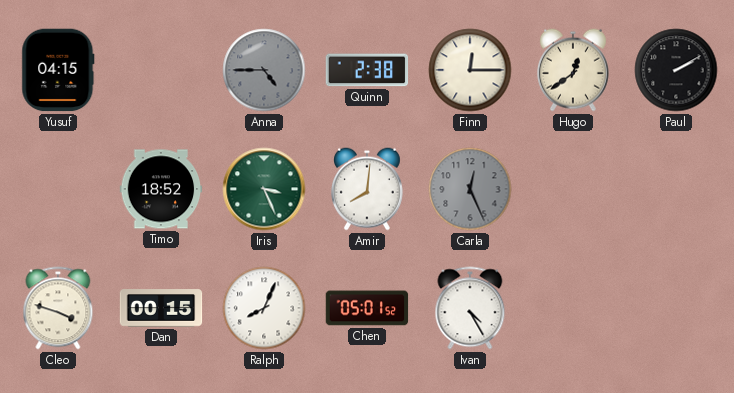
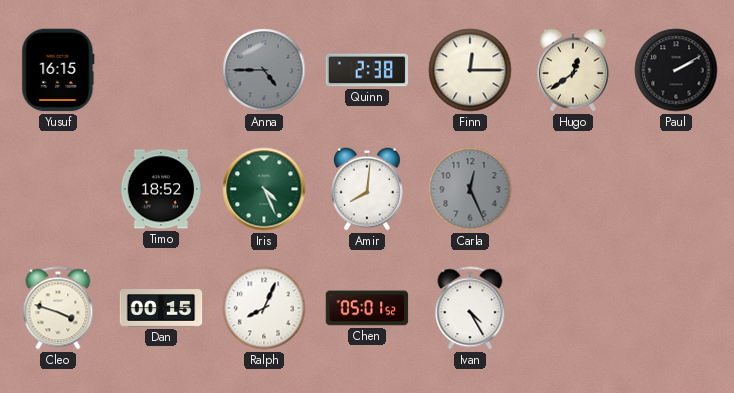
Yusuf: 04:15 -> 16:15 (58, 70)
Iris: 3:26 -> 4:26 (264, 189)
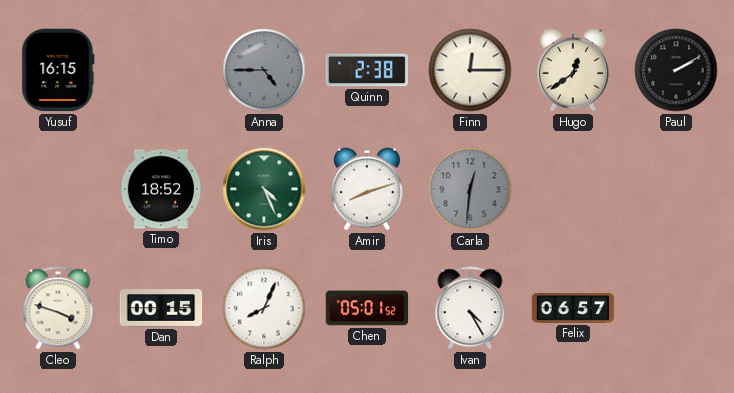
Amir: 8:01 -> 8:12 (367, 189)
Carla: 12:26 -> 12:31 (470, 189)
Felix: none -> 06:57 (573, 308)
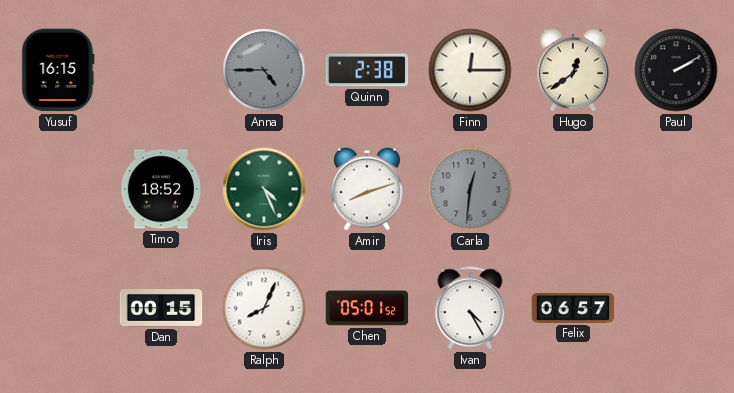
Cleo: 3:48 -> none (58, 308)
